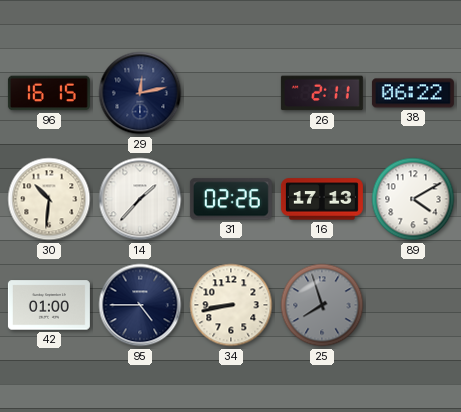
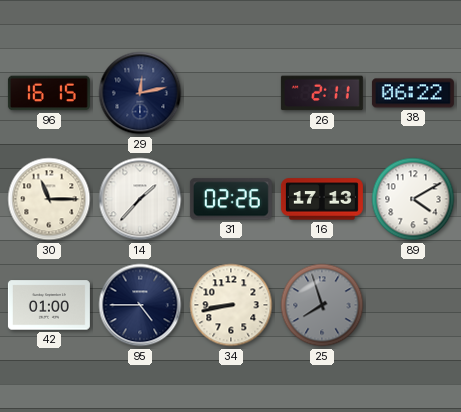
30: 10:31 -> 11:15 (49, 199)
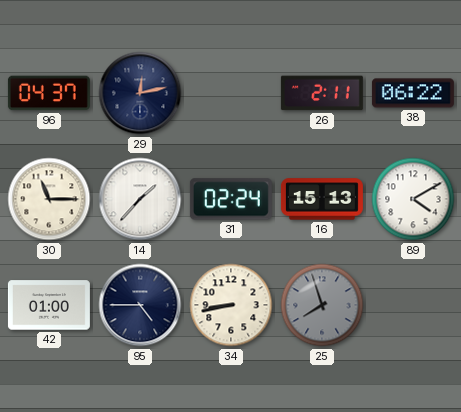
96: 16:15 -> 04:37 (49, 93)
31: 02:26 -> 02:24 (231, 199)
16: 17:13 -> 15:13 (322, 199)
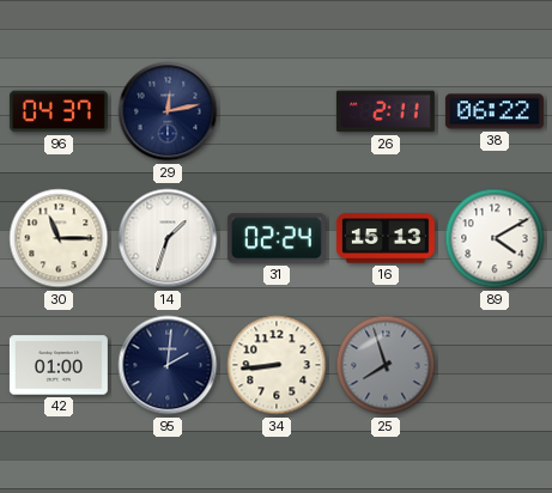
14: 1:37 -> 1:33 (168, 238)
95: 4:45 -> 2:01 (168, 365)
34: 8:43 -> 8:44 (277, 365)
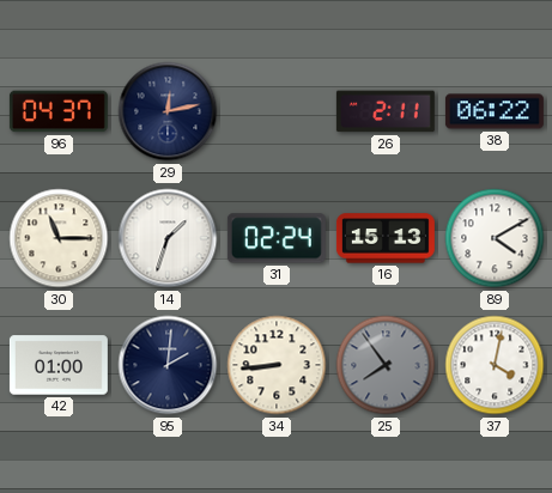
25: 7:57 -> 7:54 (386, 365)
37: none -> 4:02 (495, 365)
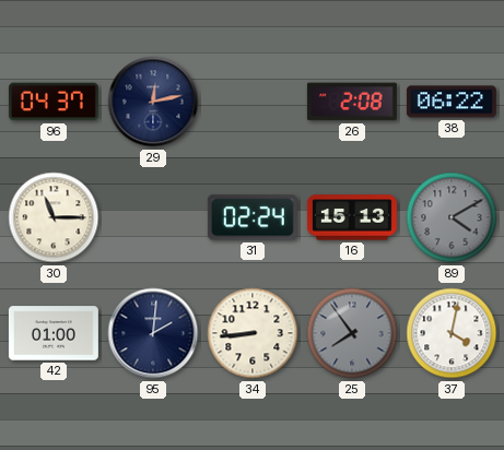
26: 2:11 -> 2:08 (352, 102)
14: 1:33 -> none (168, 238)
89 dial: white -> grey (452, 217)
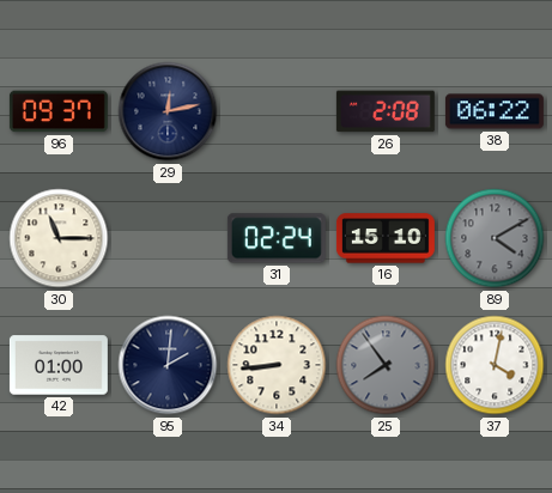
96: 04:37 -> 09:37 (59, 111)
16: 15:13 -> 15:10 (386, 238)
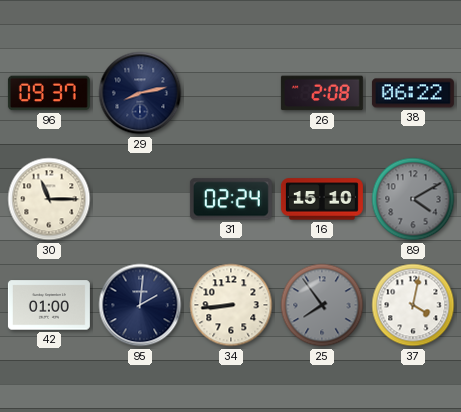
29: 12:13 -> 8:13 (140, 93)
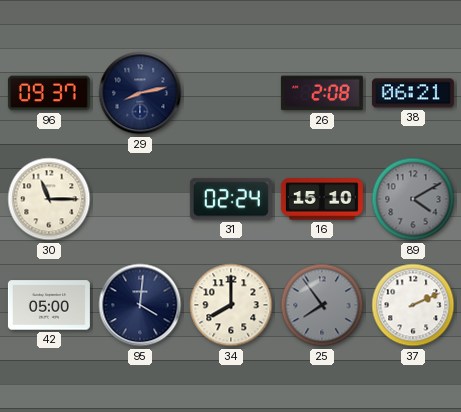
38: 06:22 -> 06:21 (413, 93)
42: 01:00 -> 05:00 (49, 305)
95: 2:01 -> 4:01 (140, 305)
34: 8:44 -> 8:00 (231, 305)
37: 4:02 -> 2:11 (413, 305)
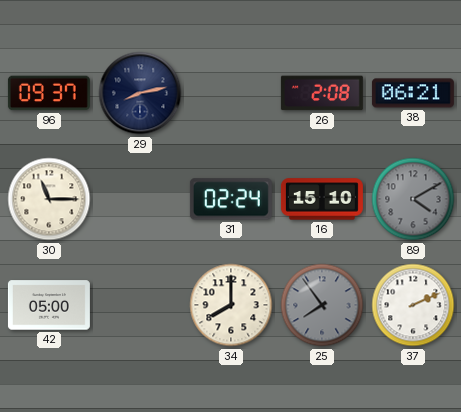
95: 4:01 -> none (140, 305)
